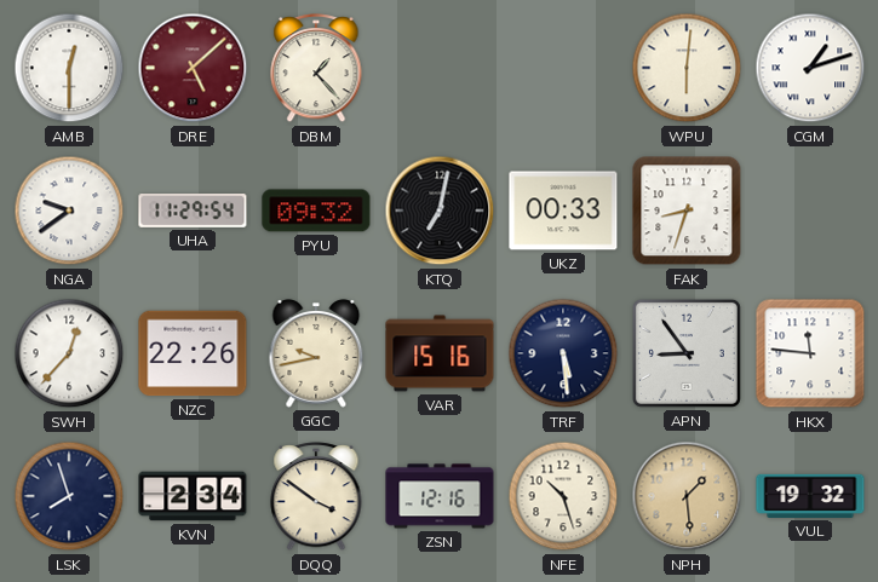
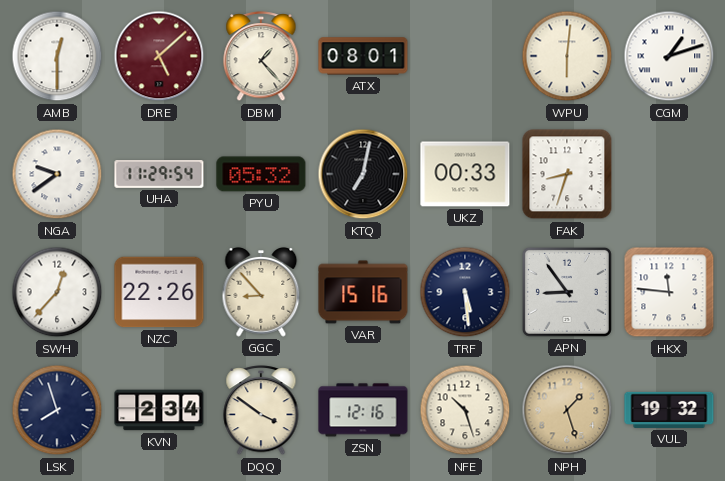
ATX: none -> 08:01 (363, 56)
PYU: 09:32 -> 05:32 (261, 174)
GGC: 9:43 -> 8:53 (261, 293)
NPH: 1:29 -> 1:27 (567, 410)
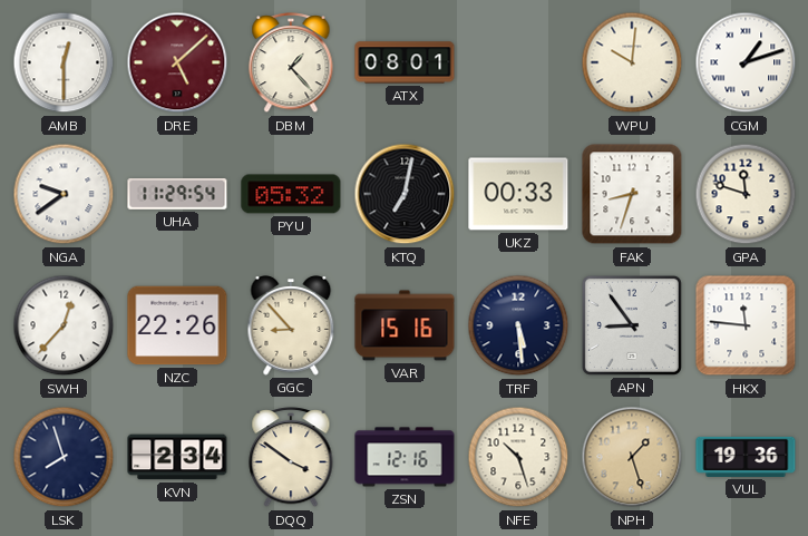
WPU: 6:01 -> 10:01 (632, 62)
GPA: none -> 11:48 (746, 194)
VUL: 19:32 -> 19:36 (746, 457)
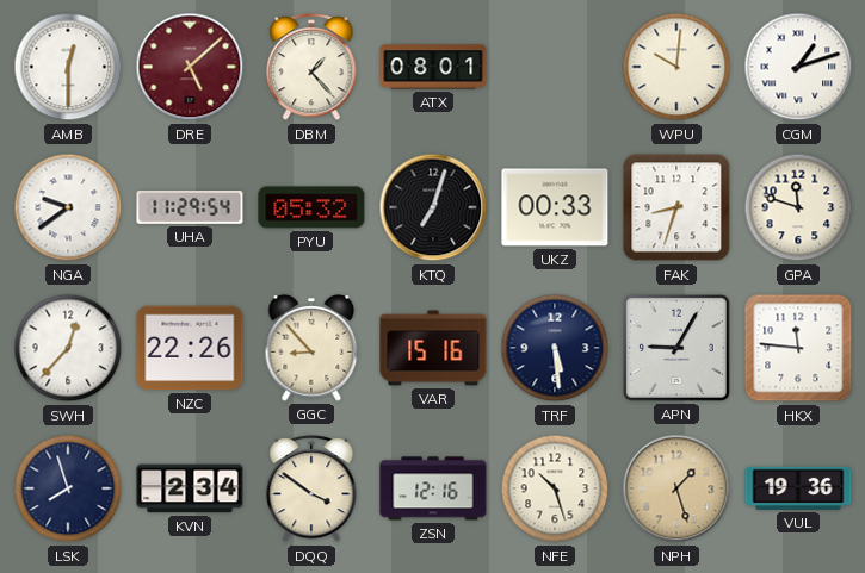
KTQ: 7:02 -> 7:03 (433, 207)
APN: 8:54 -> 9:05 (676, 348)
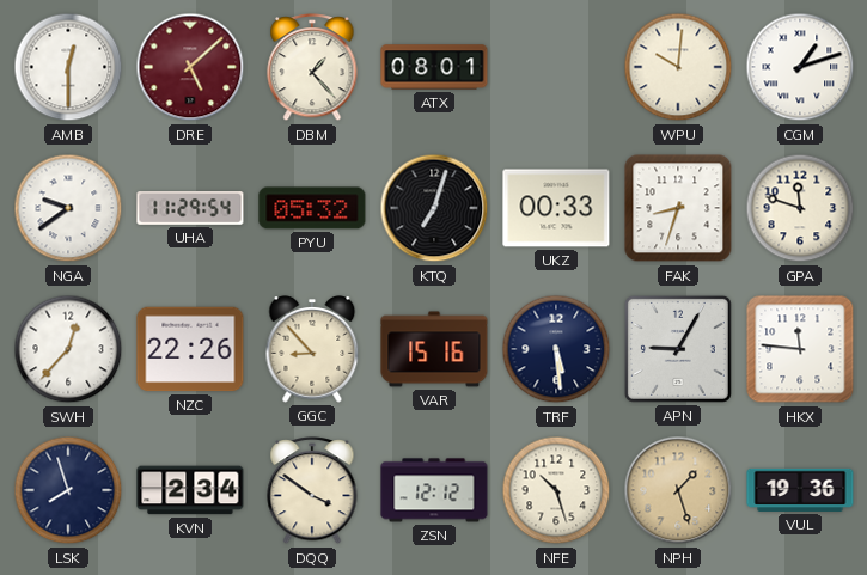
ZSN: 12:16 -> 12:12 (434, 490)
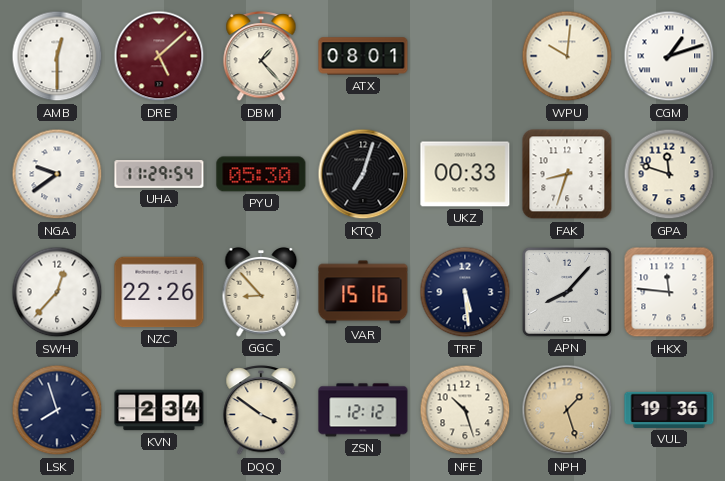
PYU: 05:32 -> 05:30 (261, 174)
APN: 9:05 -> 8:07 (567, 292)
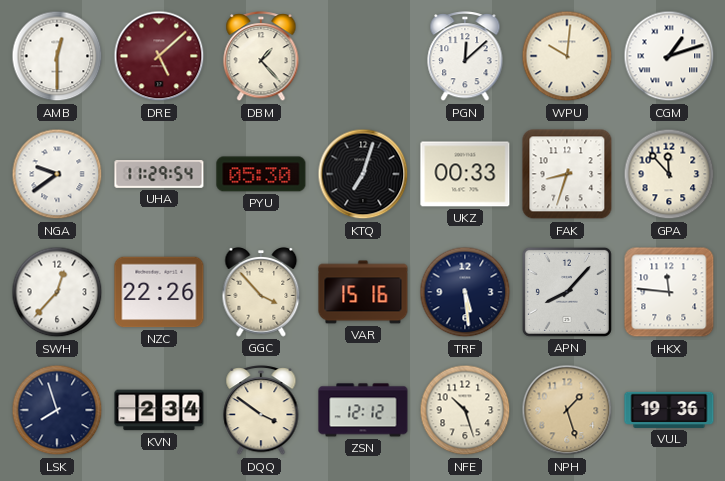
ATX: 08:01 -> none (363, 56)
PGN: none -> 12:08 (465, 57)
GPA: 11:48 -> 11:53 (669, 174)
GGC: 8:53 -> 3:53 (261, 293)
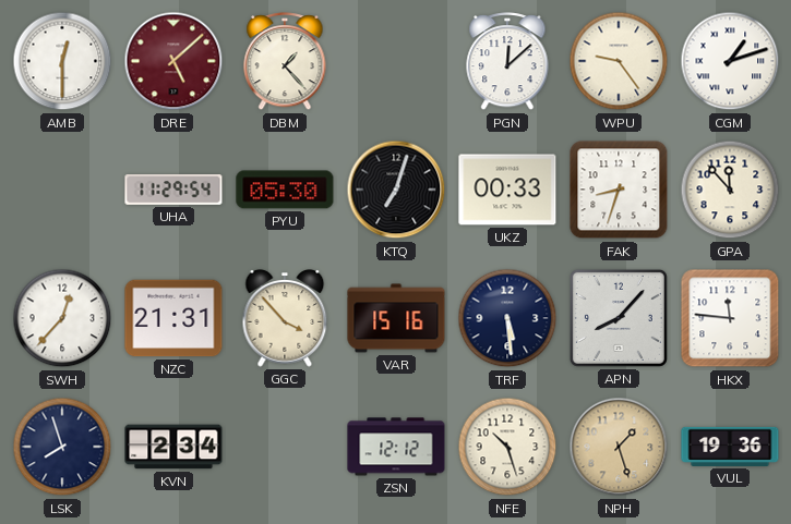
WPU: 10:01 -> 9:24 (619, 61)
NGA: 9:39 -> none (57, 174)
NZC: 22:26 -> 21:31 (173, 318)
DQQ: 3:51 -> none (261, 411)
